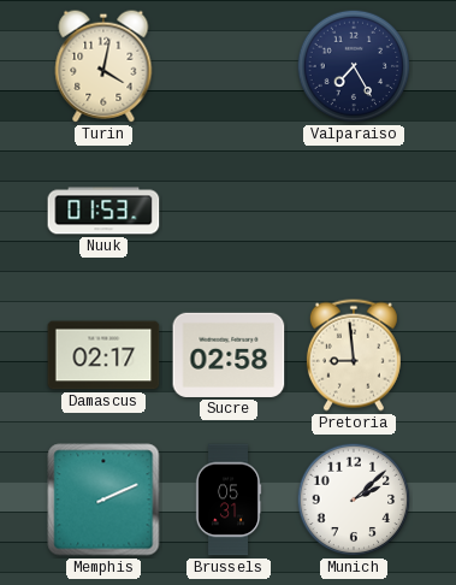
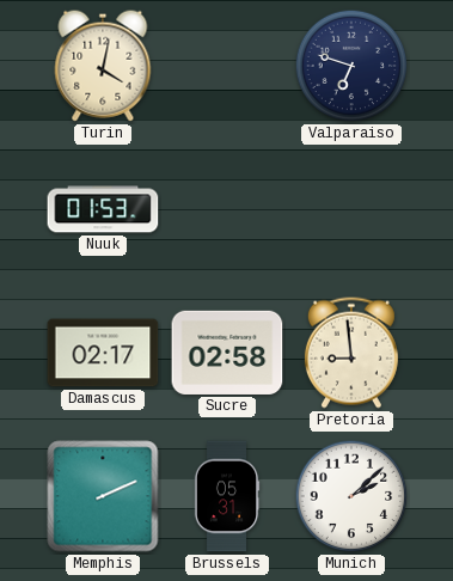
Valparaiso: 7:25 -> 6:48 (351, 66)
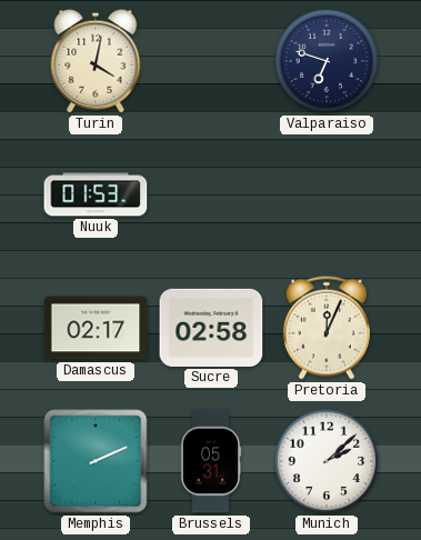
Pretoria: 8:59 -> 12:04 (327, 328)
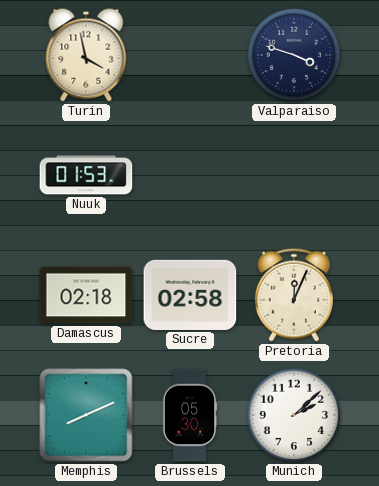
Turin: 4:02 -> 3:58 (86, 55)
Valparaiso: 6:48 -> 3:48 (294, 55)
Damascus: 02:17 -> 02:18 (86, 295)
Memphis: 2:11 -> 8:11 (86, 415)
Brussels: 05:31 -> 05:30 (190, 415)
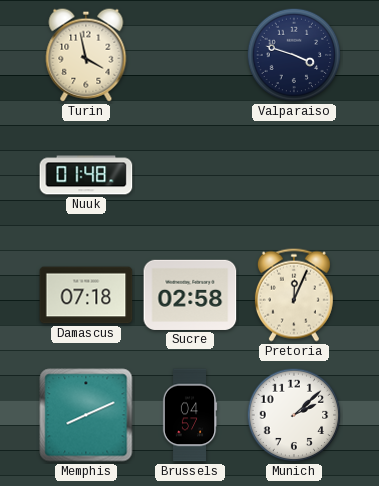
Nuuk: 01:53 -> 01:48 (86, 175)
Damascus: 02:18 -> 07:18 (86, 295)
Brussels: 05:30 -> 04:57 (190, 415)
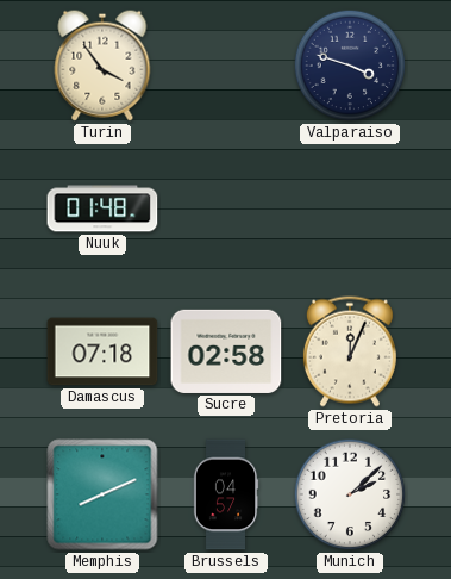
Turin: 3:58 -> 3:54 (102, 66)
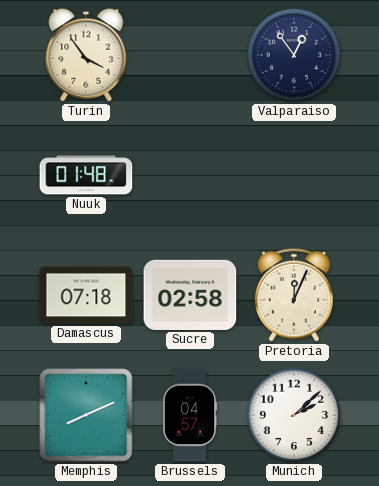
Valparaiso: 3:48 -> 12:54 (294, 55)
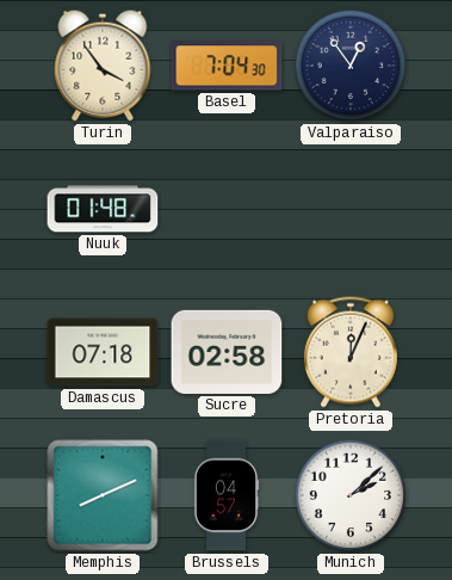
Basel: none -> 7:04 (227, 66)
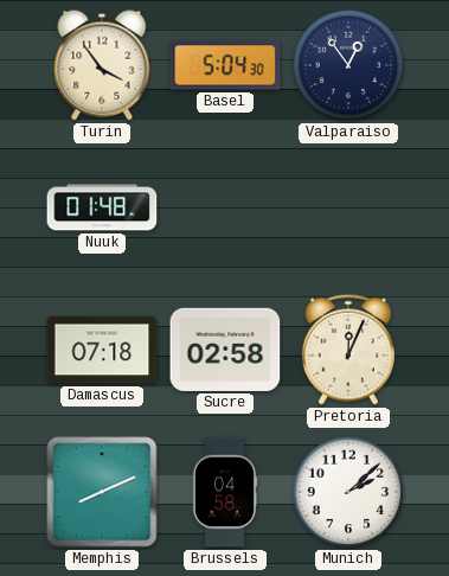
Basel: 7:04 -> 5:04 (225, 65)
Brussels: 04:57 -> 04:58 (225, 492)
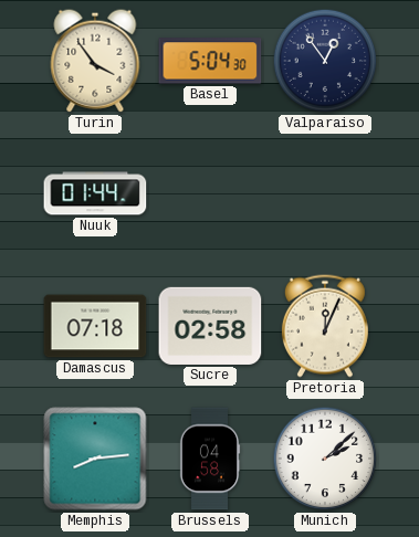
Nuuk: 01:48 -> 01:44 (95, 193)
Memphis: 8:11 -> 8:14 (95, 459)
